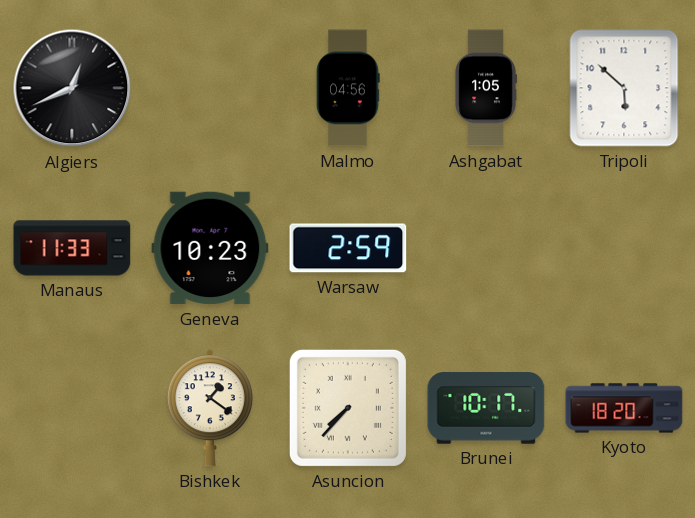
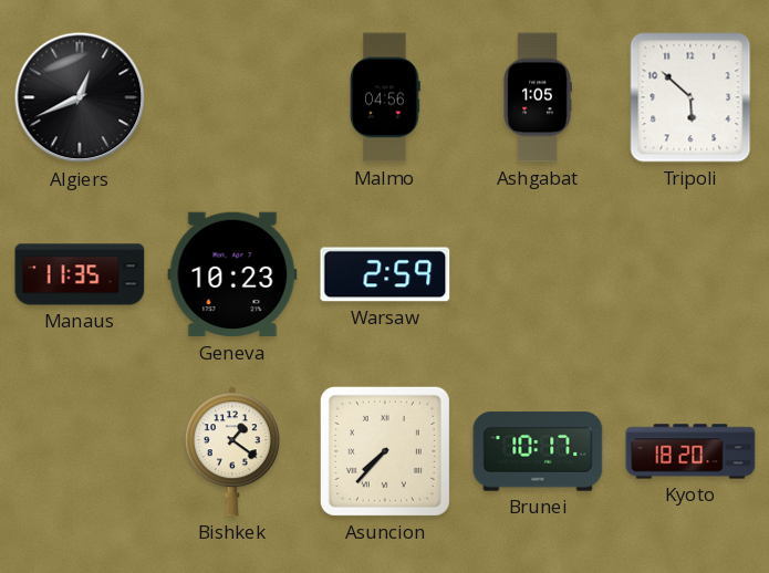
Manaus: 11:33 -> 11:35 (80, 274)
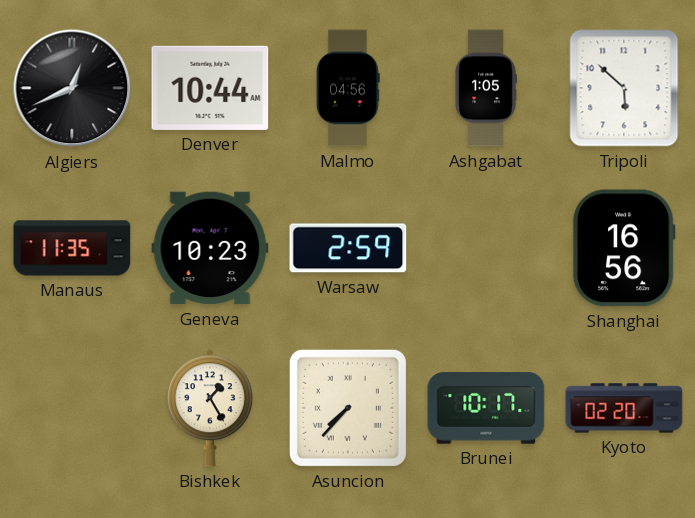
Denver: none -> 10:44 (210, 88)
Shanghai: none -> 16:56 (624, 248)
Bishkek: 1:21 -> 1:25 (210, 408)
Kyoto: 18:20 -> 02:20 (624, 408)
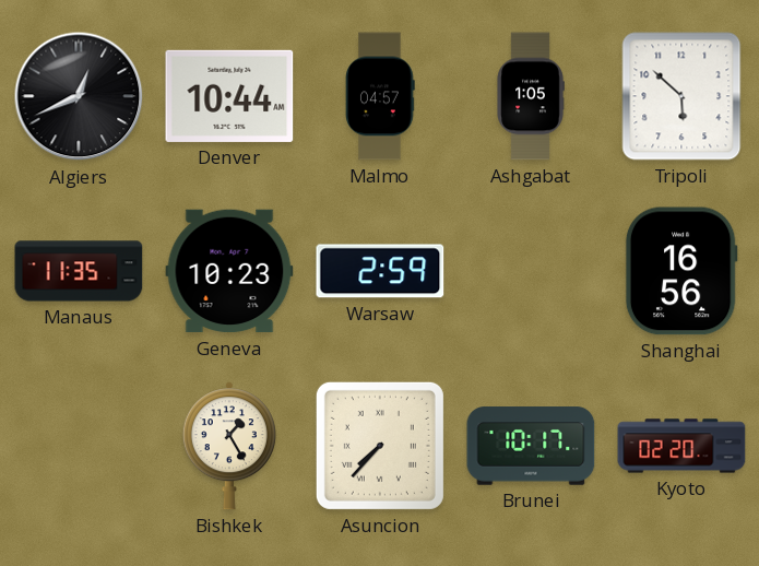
Malmo: 04:56 -> 04:57 (380, 96)
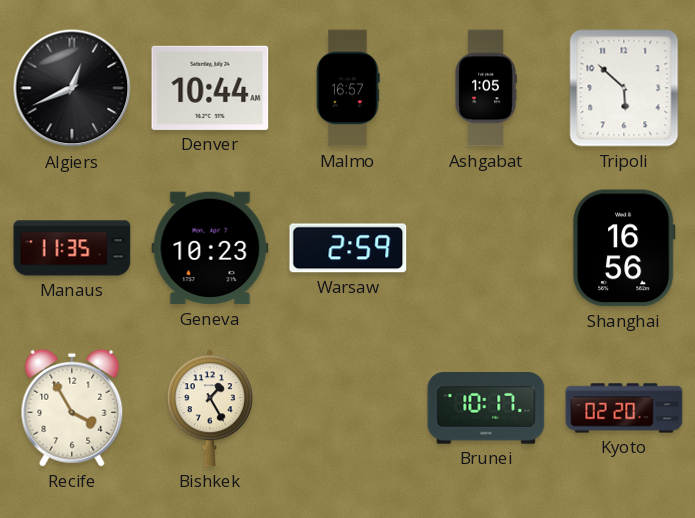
Malmo: 04:57 -> 16:57 (348, 88)
Recife: none -> 3:55 (72, 408)
Asuncion: 7:37 -> none (380, 446)
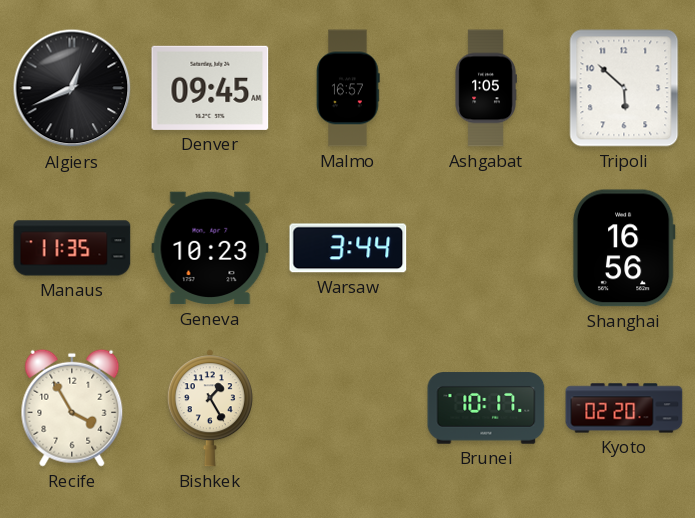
Denver: 10:44 -> 09:45 (210, 88)
Warsaw: 2:59 -> 3:44 (348, 248)
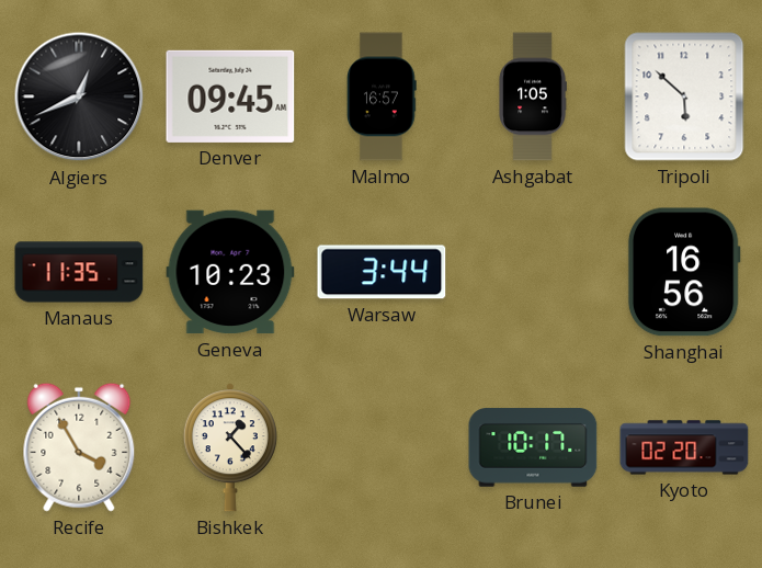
Bishkek: 1:25 -> 1:23 (230, 447)
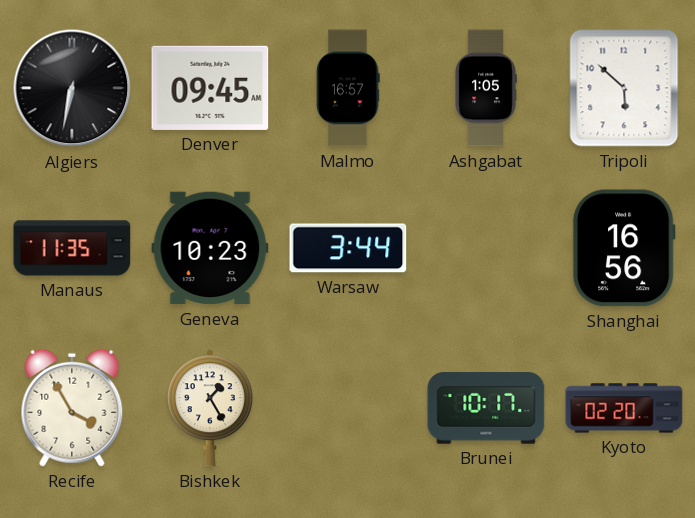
Algiers: 12:41 -> 6:32 (72, 88)
Bishkek: 1:23 -> 1:25 (210, 408)
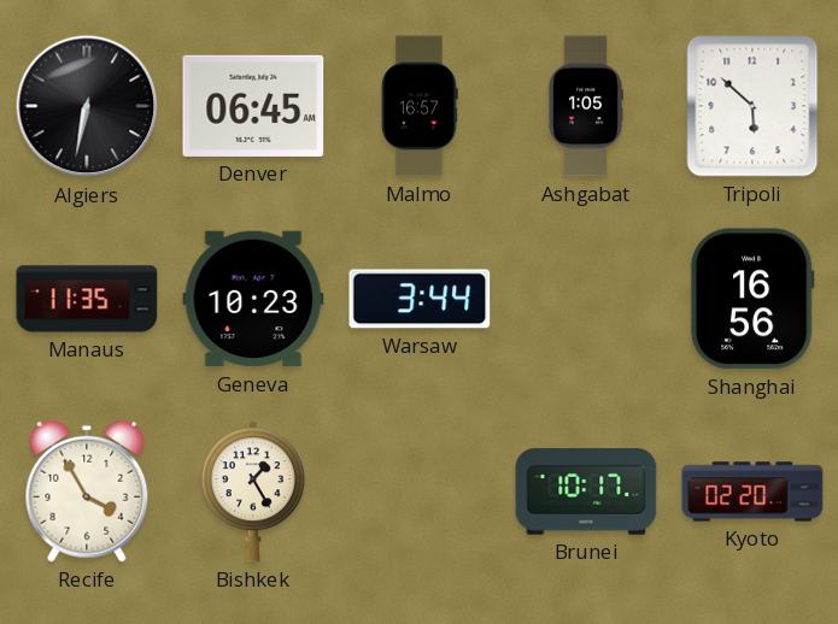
Denver: 09:45 -> 06:45 (253, 106)
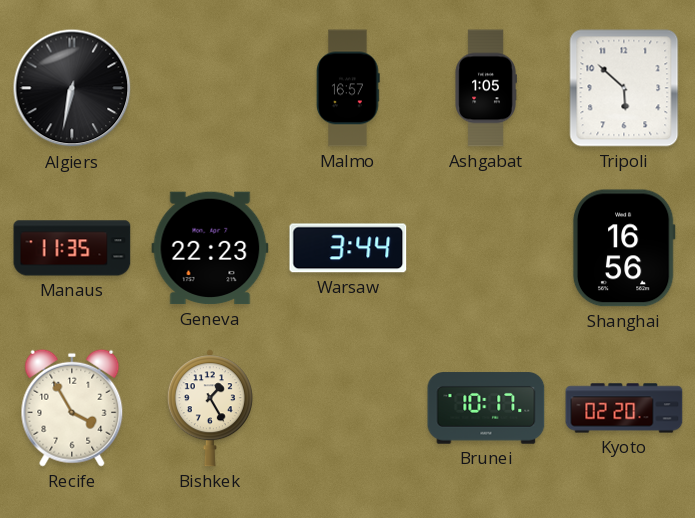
Denver: 06:45 -> none (253, 106)
Geneva: 10:23 -> 22:23 (210, 248)
